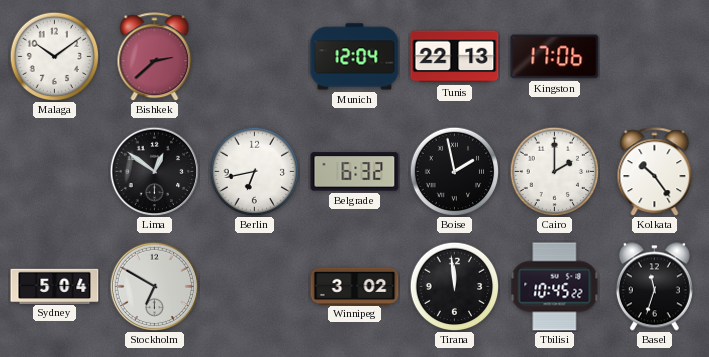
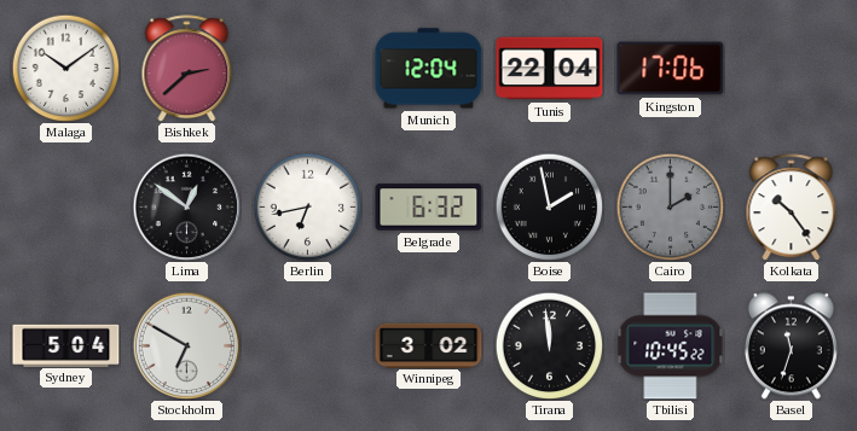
Tunis: 22:13 -> 22:04 (550, 69)
Cairo dial: white -> grey (670, 206)
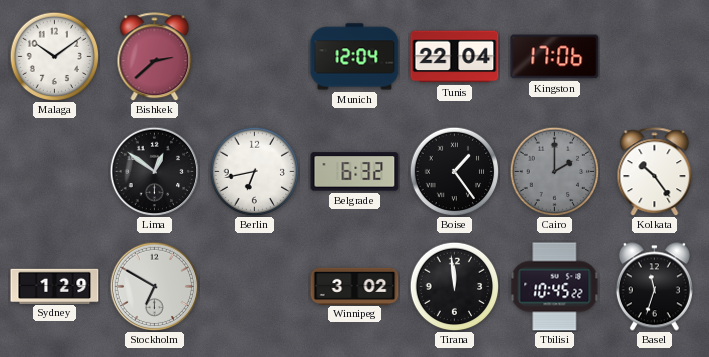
Boise: 1:58 -> 1:24 (454, 171)
Sydney: 5:04 -> 1:29 (55, 286)
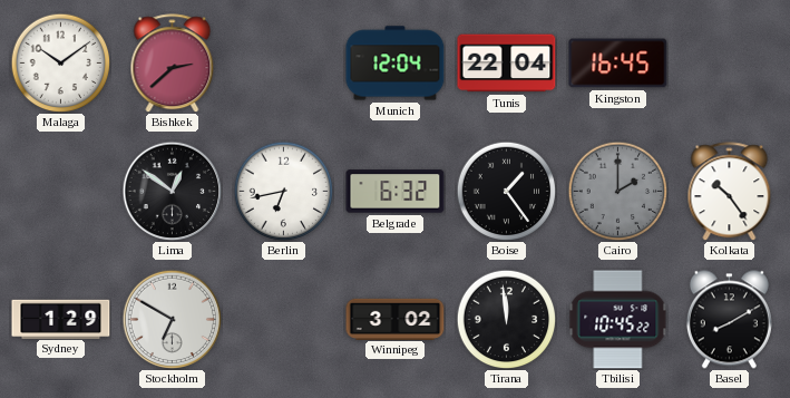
Kingston: 17:06 -> 16:45 (618, 64)
Basel: 11:33 -> 8:10 (729, 320)
